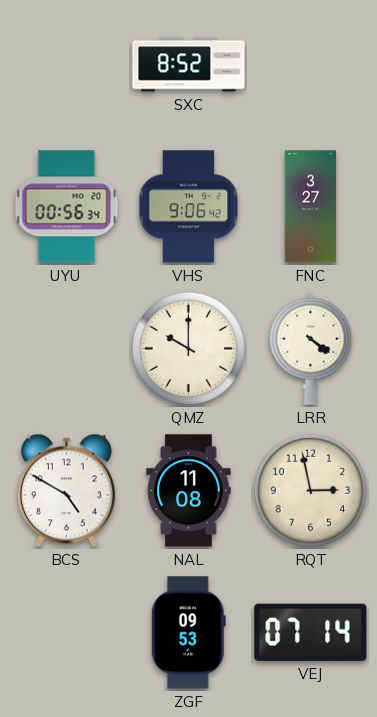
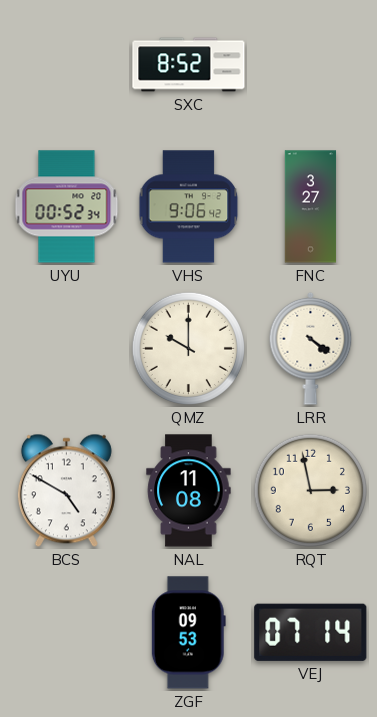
UYU: 00:56 -> 00:52 (67, 207)
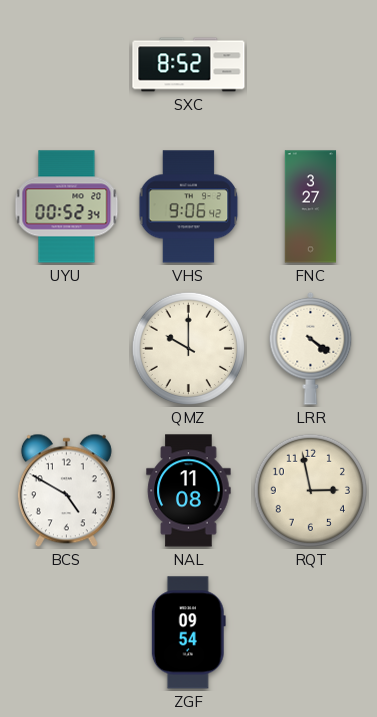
ZGF: 09:53 -> 09:54 (188, 633)
VEJ: 07:14 -> none (311, 632)
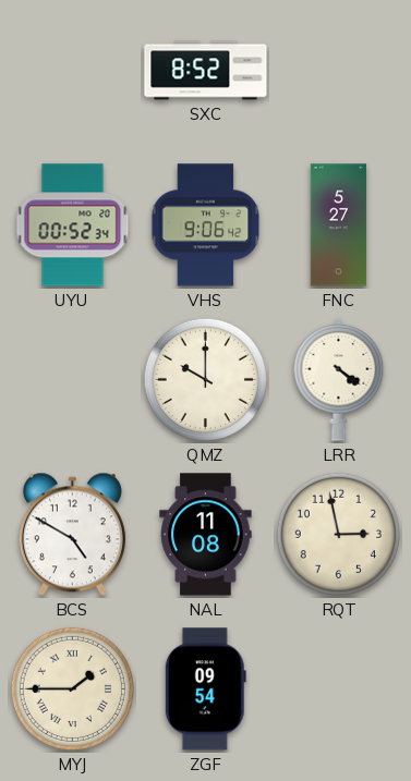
FNC: 3:27 -> 5:27 (339, 225)
MYJ: none -> 1:45 (72, 688)
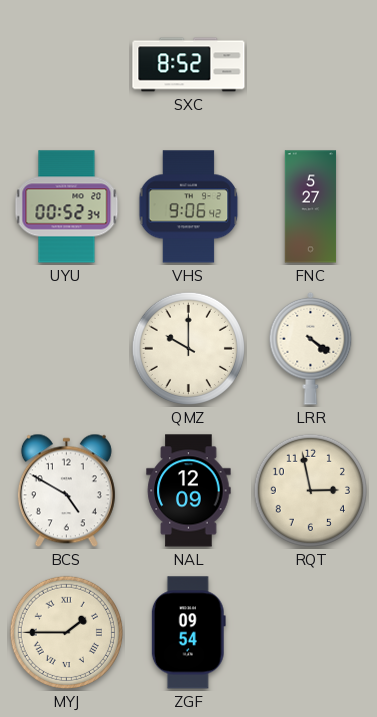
NAL: 11:08 -> 12:09 (189, 491)
